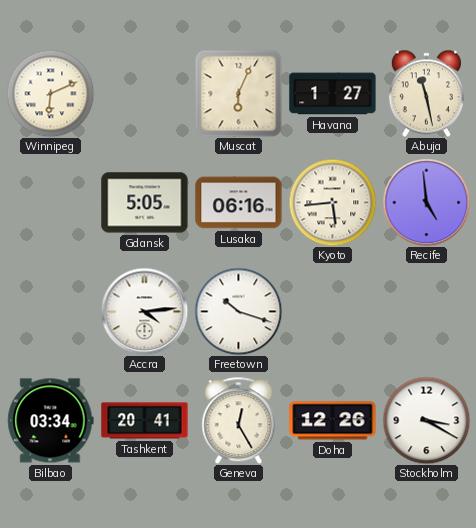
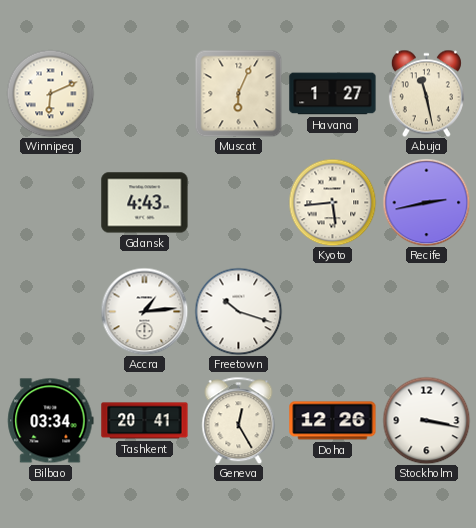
Gdansk: 5:05 -> 4:43 (145, 203)
Lusaka: 06:16 -> none (239, 203)
Recife: 4:59 -> 2:43 (426, 202)
Accra: 4:14 -> 1:14 (144, 311)
Stockholm: 3:20 -> 3:17 (426, 420)
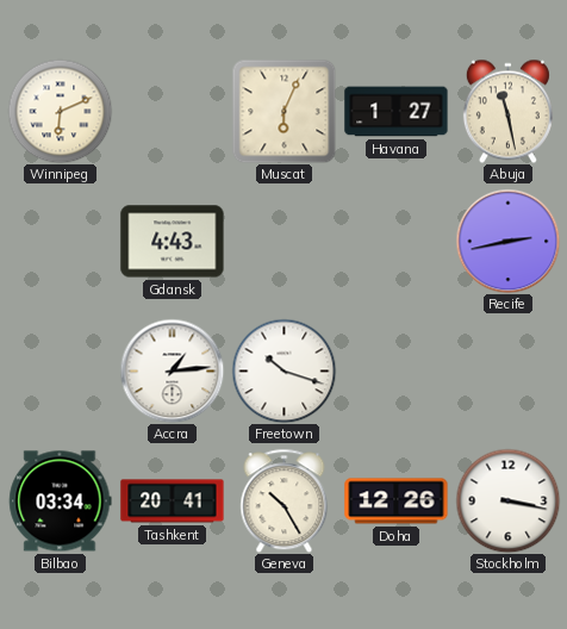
Kyoto: 5:44 -> none (332, 202)
Geneva: 12:25 -> 10:25 (285, 500)
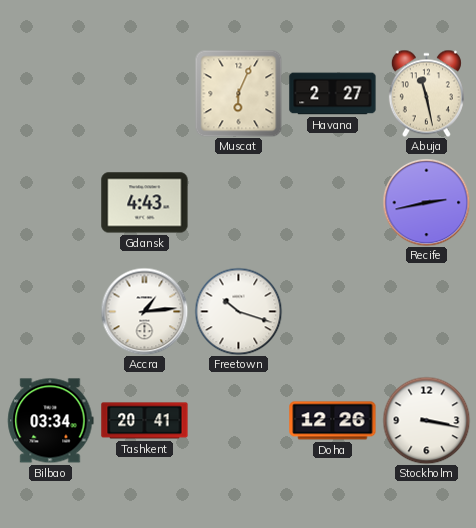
Winnipeg: 6:11 -> none (60, 111)
Havana: 1:27 -> 2:27 (333, 94)
Geneva: 10:25 -> none (285, 500)
